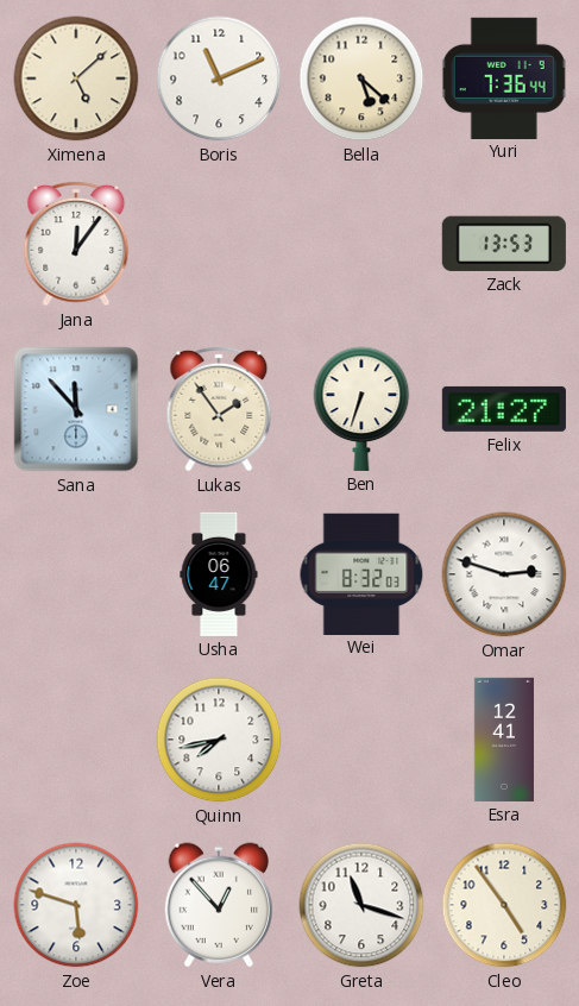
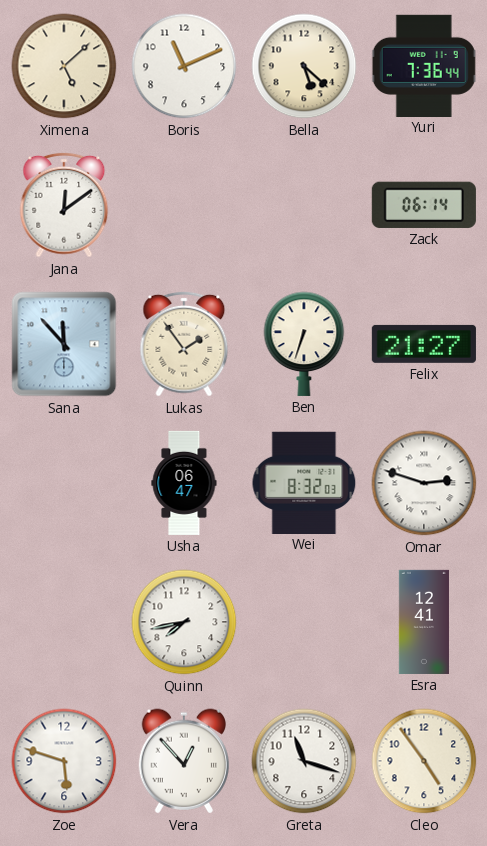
Jana: 12:06 -> 12:09 (64, 205)
Zack: 13:53 -> 06:14 (424, 205)
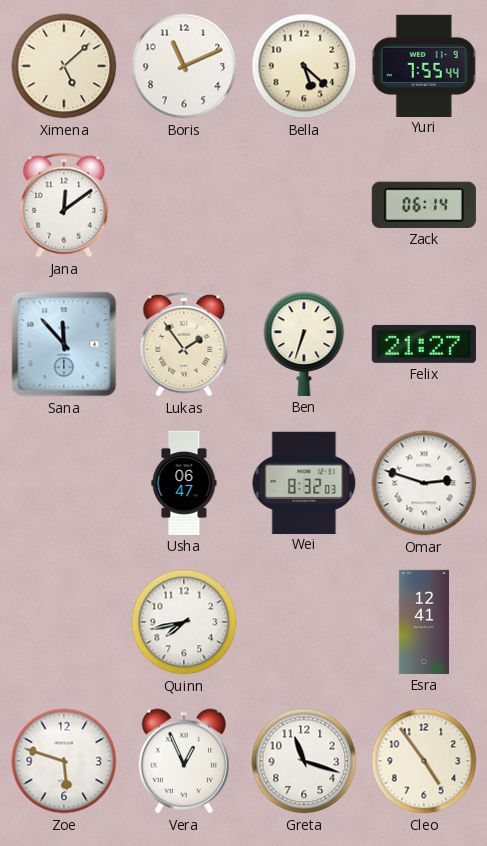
Yuri: 7:36 -> 7:55 (424, 65)
Vera: 12:53 -> 12:56 (184, 761)
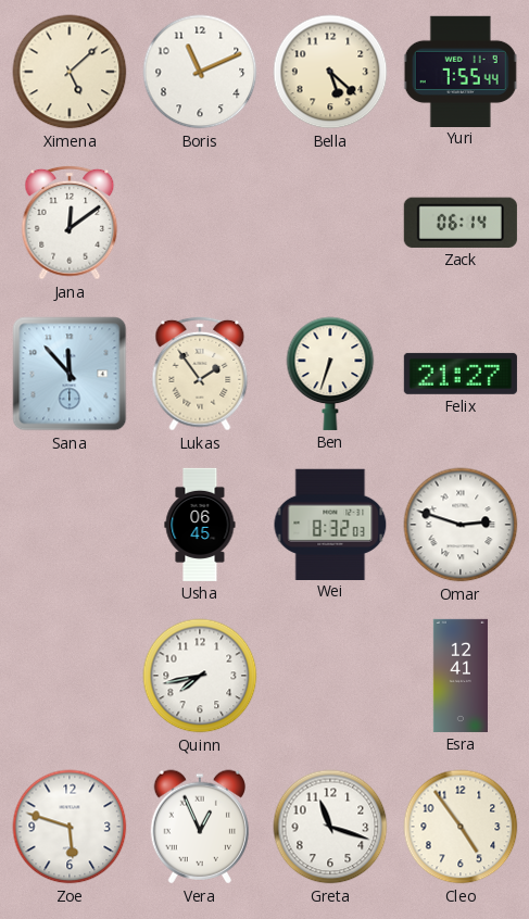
Usha: 06:47 -> 06:45 (200, 525)
